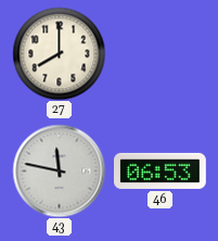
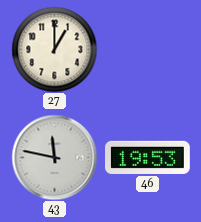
27: 8:00 -> 1:00 (54, 49)
46: 06:53 -> 19:53 (148, 157)
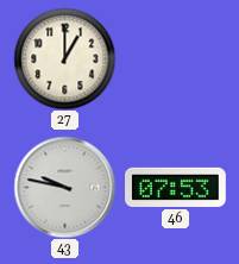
43: 11:47 -> 9:47 (64, 187)
46: 19:53 -> 07:53 (176, 187)
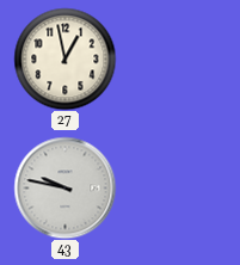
27: 1:00 -> 12:58 (64, 58)
46: 07:53 -> none (176, 187)
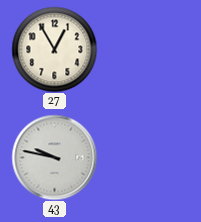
27: 12:58 -> 12:55 (54, 49)
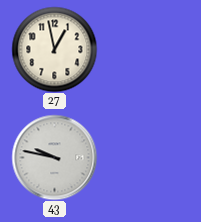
27: 12:55 -> 12:58 (54, 49)
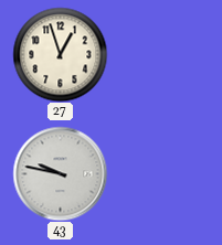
27: 12:58 -> 12:57 (60, 54)
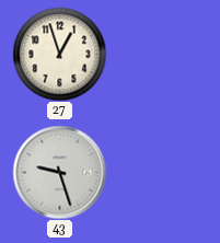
43: 9:47 -> 9:27 (59, 172)
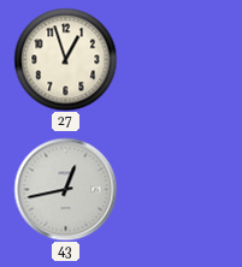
43: 9:27 -> 12:43 (65, 189)
